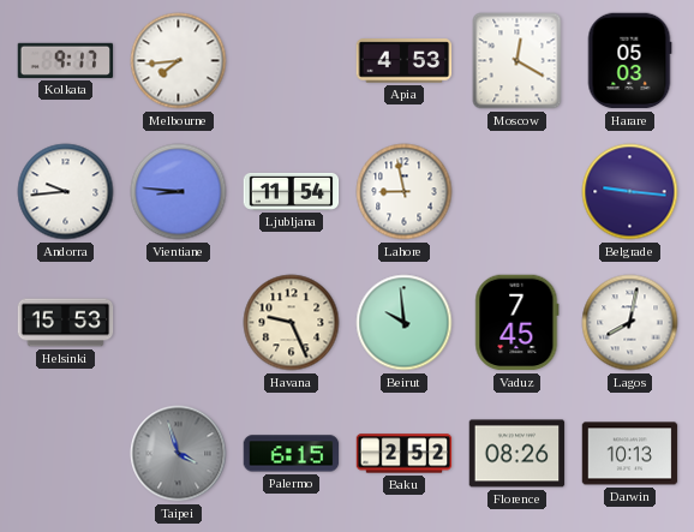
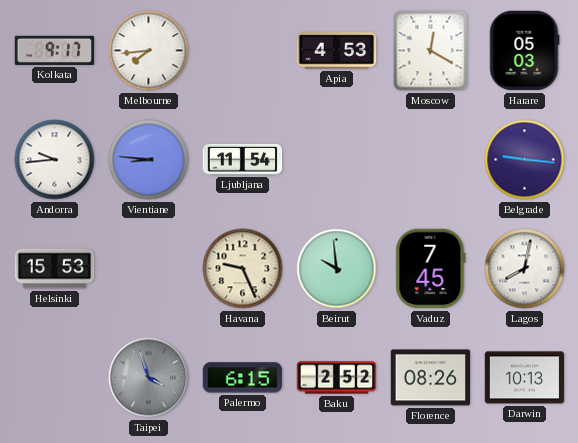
Lahore: 8:58 -> none (405, 192)
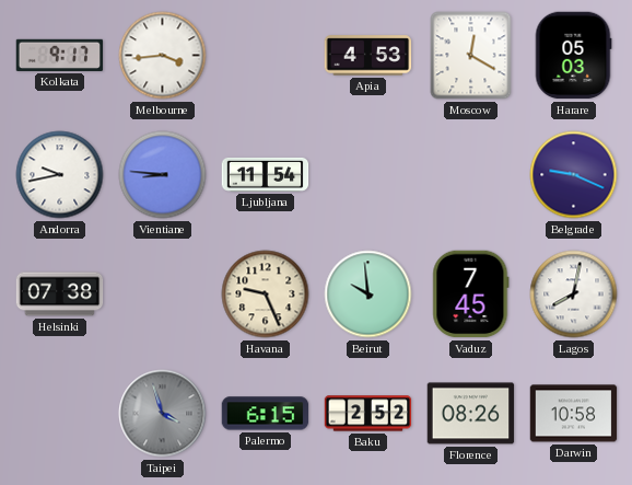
Melbourne: 7:44 -> 3:44 (163, 56)
Andorra: 9:44 -> 9:43 (60, 175)
Belgrade: 9:16 -> 9:19 (574, 175)
Helsinki: 15:53 -> 07:38 (60, 295)
Darwin: 10:13 -> 10:58 (574, 414)
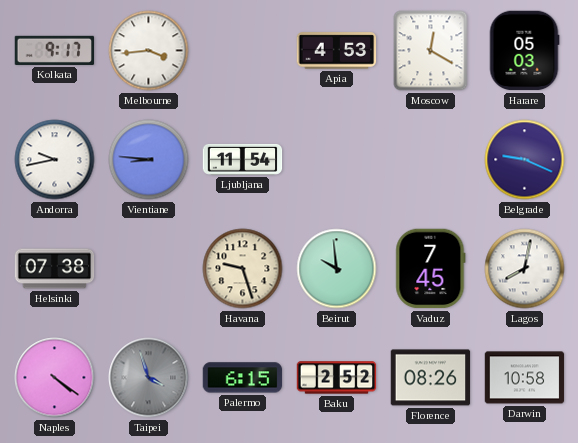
Havana: 9:26 -> 9:27 (243, 269)
Naples: none -> 4:21 (55, 378)
